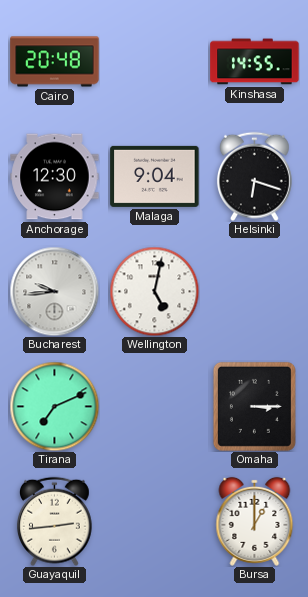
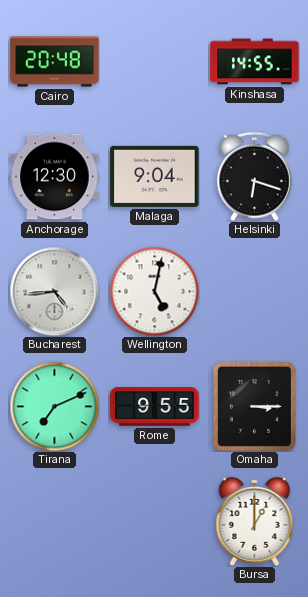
Bucharest: 9:44 -> 4:44 (54, 291)
Rome: none -> 9:55 (155, 407)
Guayaquil: 2:44 -> none (54, 521)
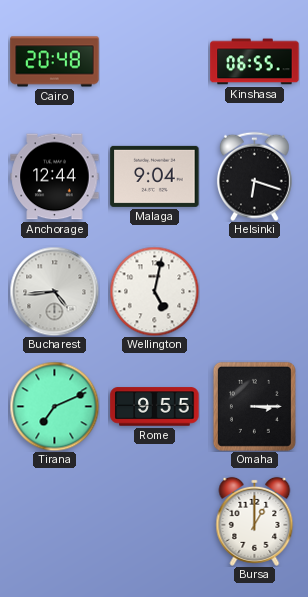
Kinshasa: 14:55 -> 06:55 (255, 62)
Anchorage: 12:30 -> 12:44 (55, 177)
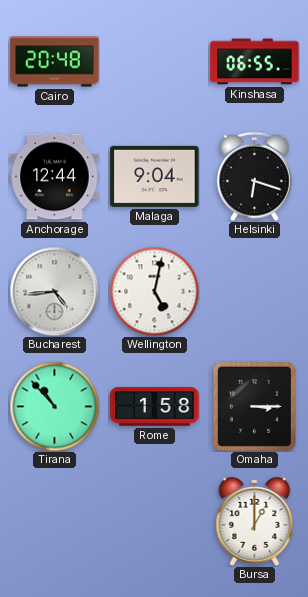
Tirana: 7:11 -> 10:53 (54, 406)
Rome: 9:55 -> 1:58 (155, 407)
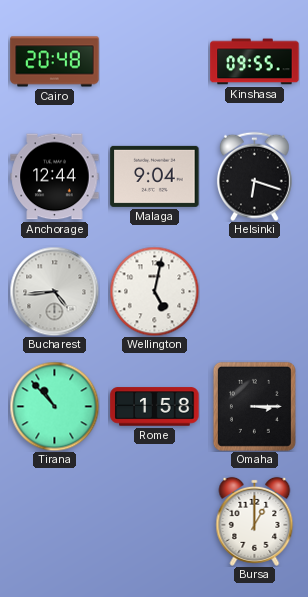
Kinshasa: 06:55 -> 09:55 (255, 62)
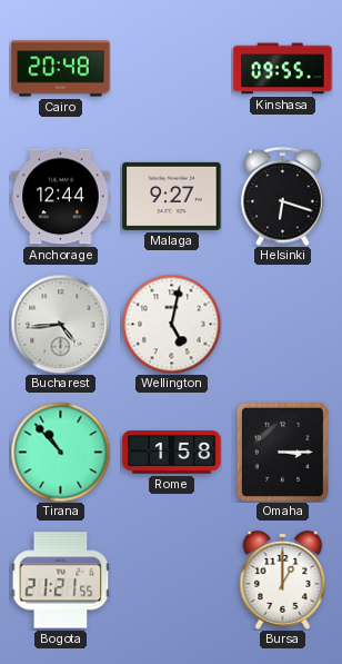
Malaga: 9:04 -> 9:27 (172, 196)
Bogota: none -> 21:21 (60, 581)
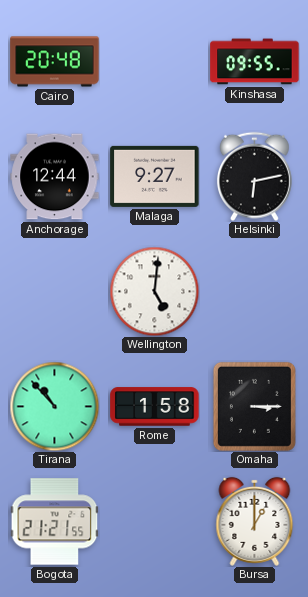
Helsinki: 6:18 -> 6:13 (254, 176)
Bucharest: 4:44 -> none (60, 324)
Wellington: 5:02 -> 5:01 (154, 291)
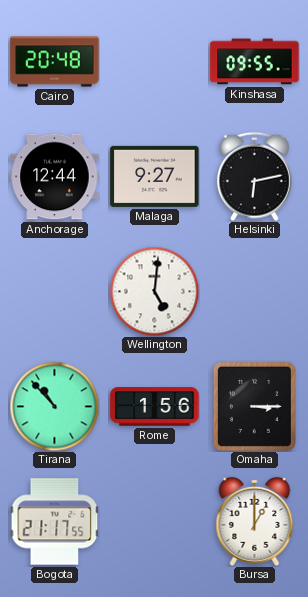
Rome: 1:58 -> 1:56 (155, 407)
Bogota: 21:21 -> 21:17 (54, 522)
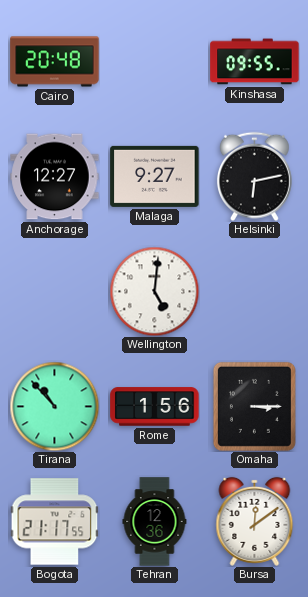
Anchorage: 12:44 -> 12:27 (55, 177)
Tehran: none -> 12:36 (155, 522)
Bursa: 1:00 -> 12:09 (255, 521)
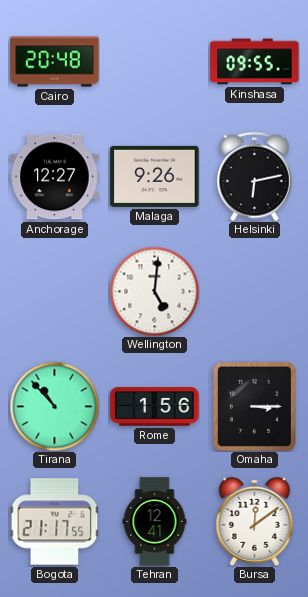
Malaga: 9:27 -> 9:26 (155, 176)
Tehran: 12:36 -> 12:41 (155, 522)
